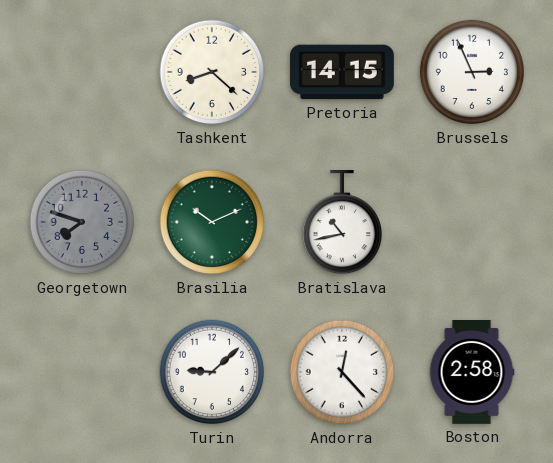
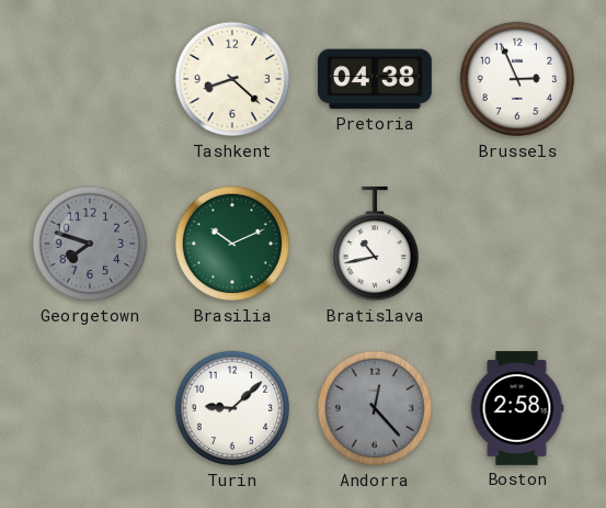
Pretoria: 14:15 -> 04:38 (376, 79)
Andorra dial: white -> grey (375, 408)
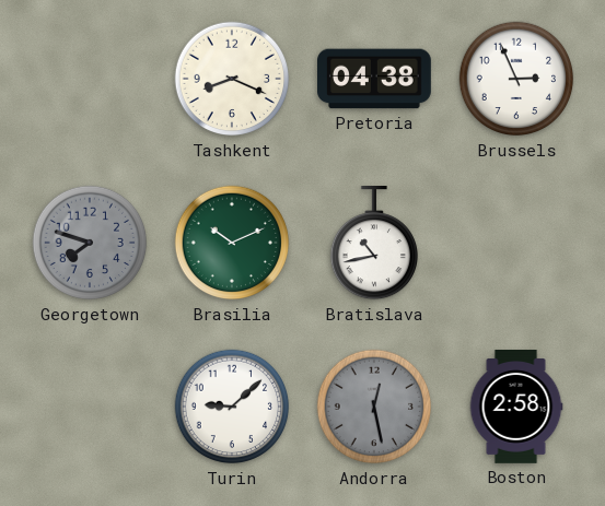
Tashkent: 8:22 -> 8:19 (232, 79)
Andorra: 12:23 -> 12:28 (374, 407)
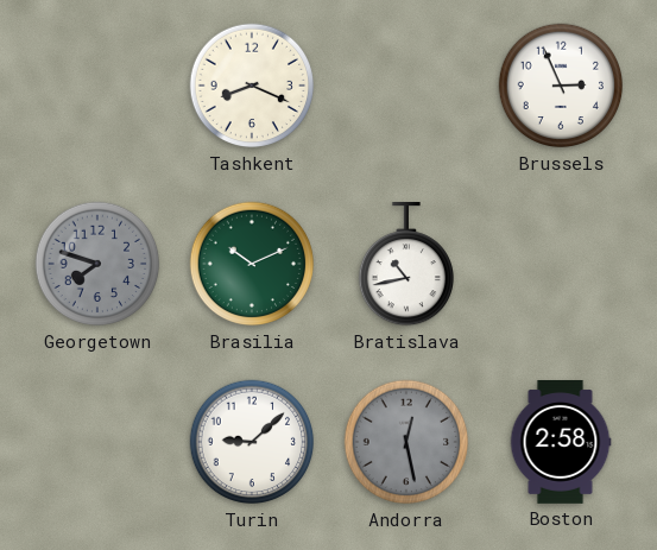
Pretoria: 04:38 -> none (375, 79)
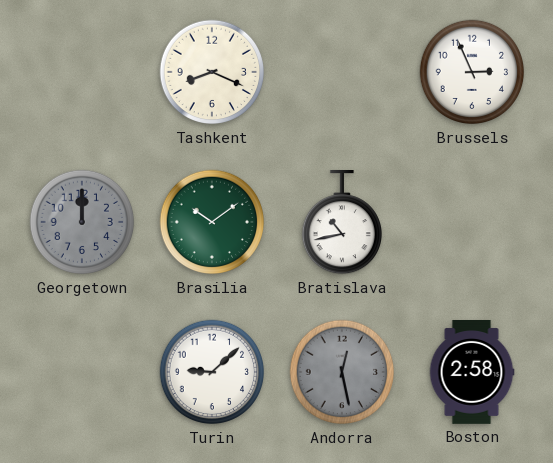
Georgetown: 7:48 -> 12:00 (82, 222)
Brasilia: 10:11 -> 10:09 (212, 222)
